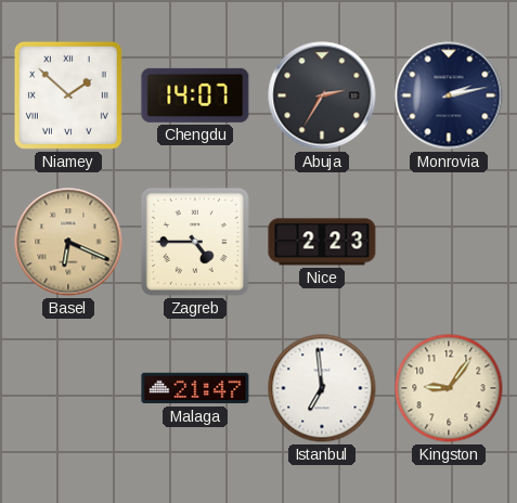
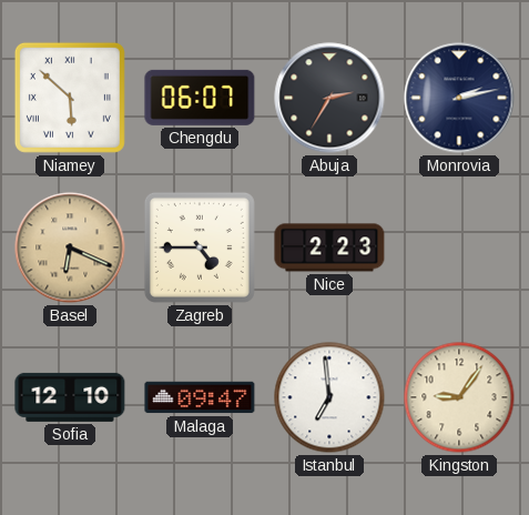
Niamey: 1:52 -> 5:52 (70, 98)
Chengdu: 14:07 -> 06:07 (200, 98)
Sofia: none -> 12:10 (70, 397)
Malaga: 21:47 -> 09:47 (200, 397)
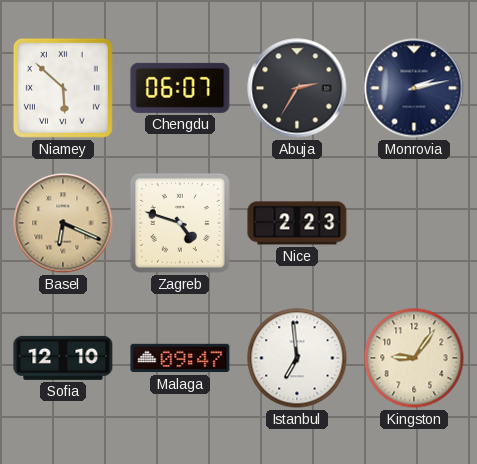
Zagreb: 4:45 -> 4:48 (180, 223)
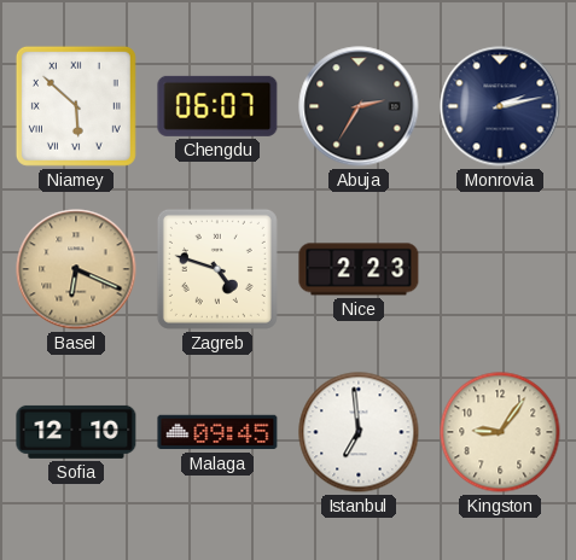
Malaga: 09:47 -> 09:45 (217, 432)
